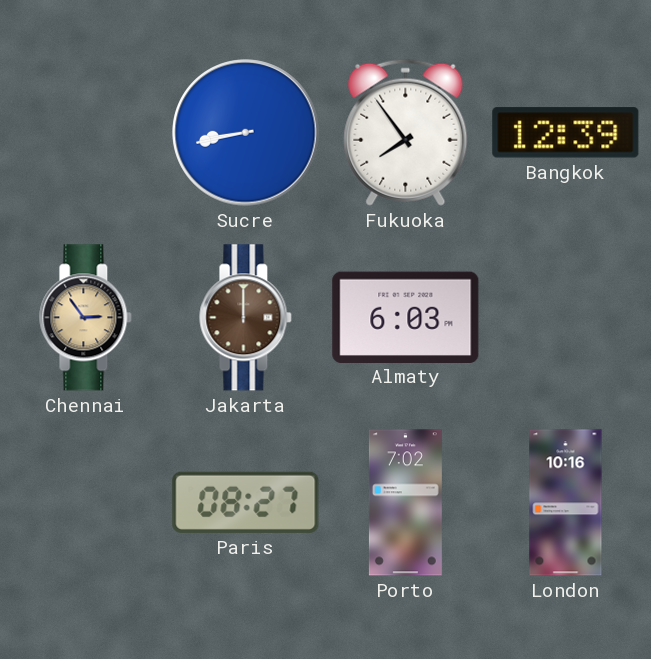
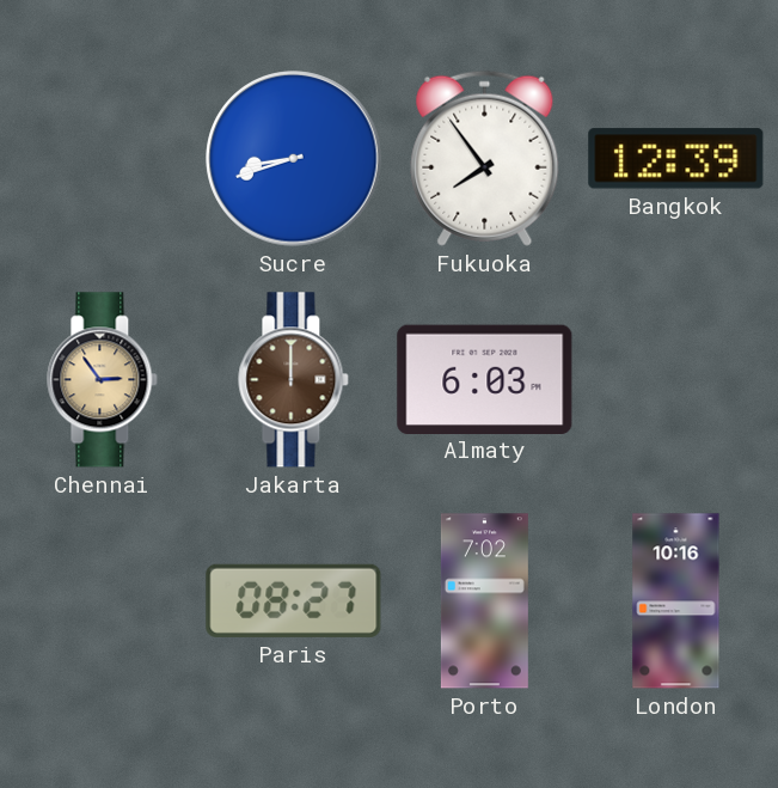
Sucre: 8:43 -> 8:42 (294, 159)
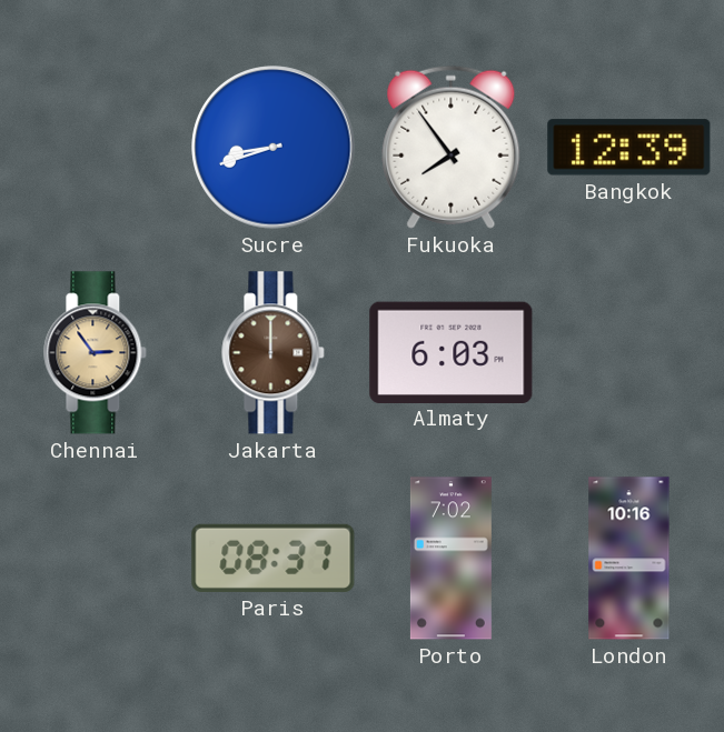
Paris: 08:27 -> 08:37 (274, 558)
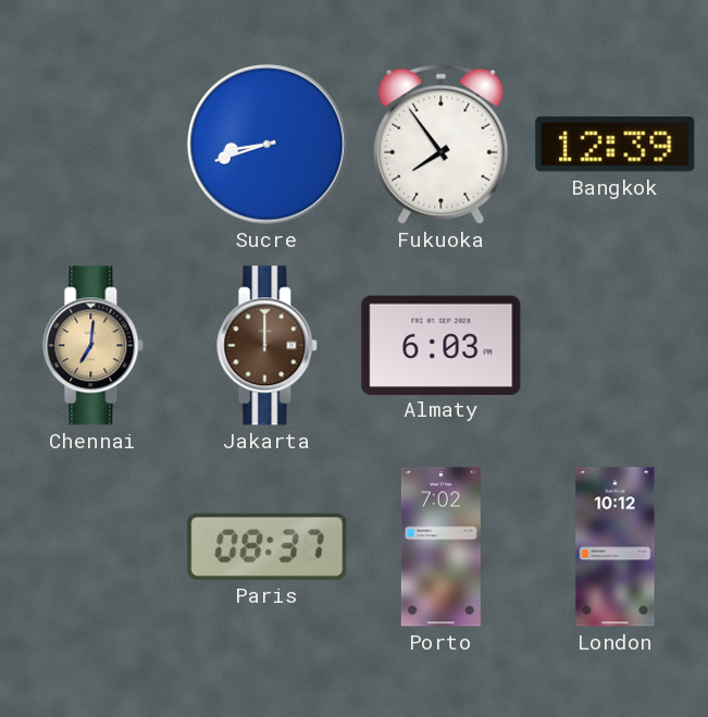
Chennai: 2:54 -> 7:01 (94, 346)
London: 10:16 -> 10:12 (616, 547)
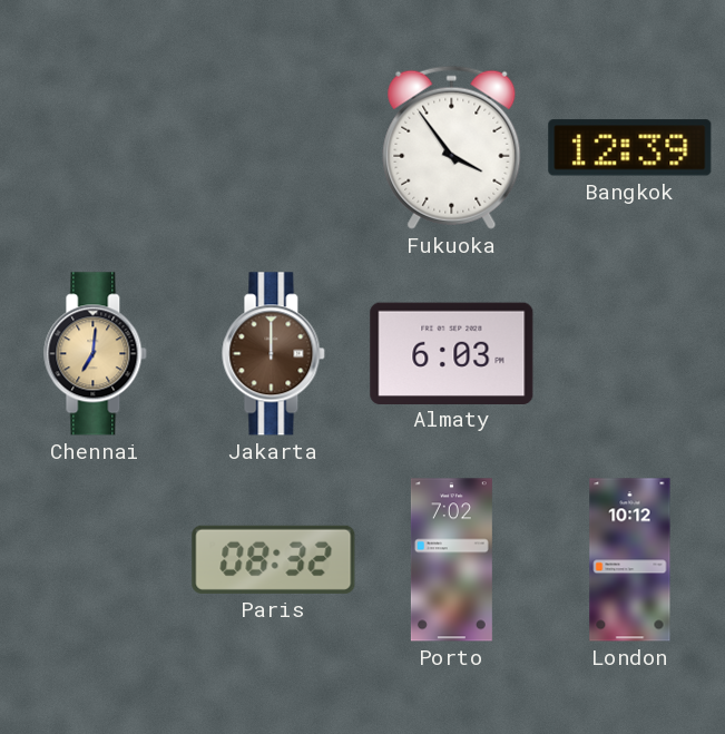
Sucre: 8:42 -> none (268, 145)
Fukuoka: 7:54 -> 3:54 (452, 147)
Paris: 08:37 -> 08:32 (274, 559)
